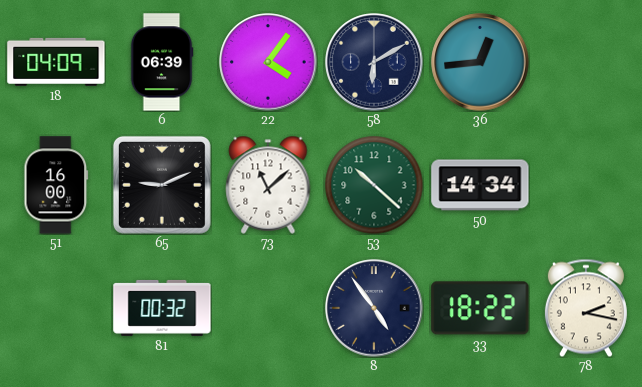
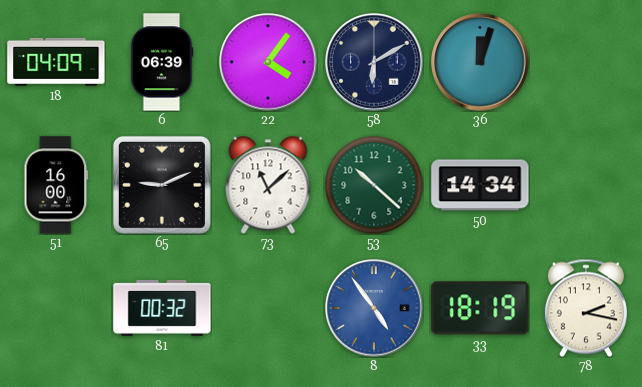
36: 12:44 -> 12:03 (480, 62)
8 dial: navy -> blue (374, 308)
33: 18:22 -> 18:19 (480, 308)
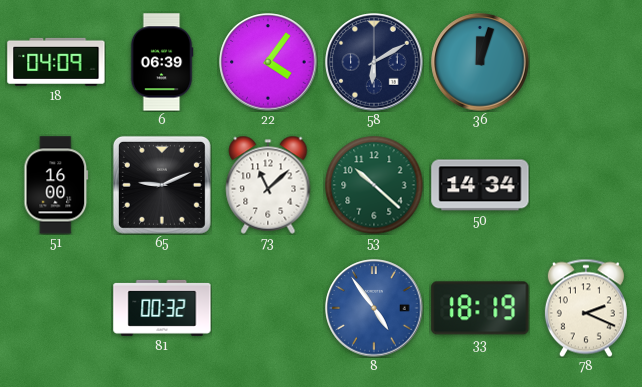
78: 2:17 -> 2:19 (586, 308)
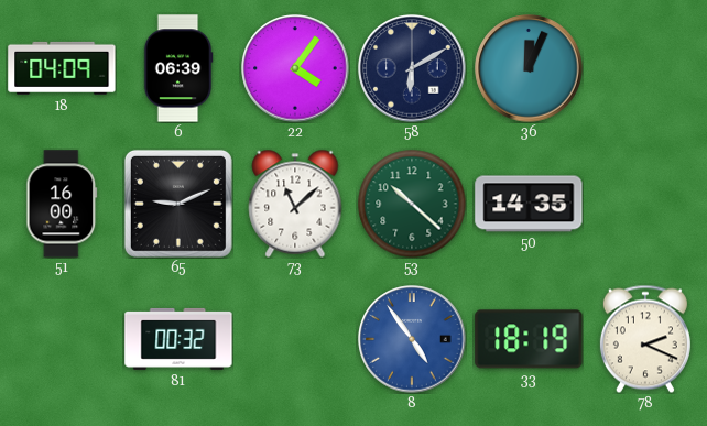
36: 12:03 -> 12:04 (529, 68)
50: 14:34 -> 14:35 (529, 204)
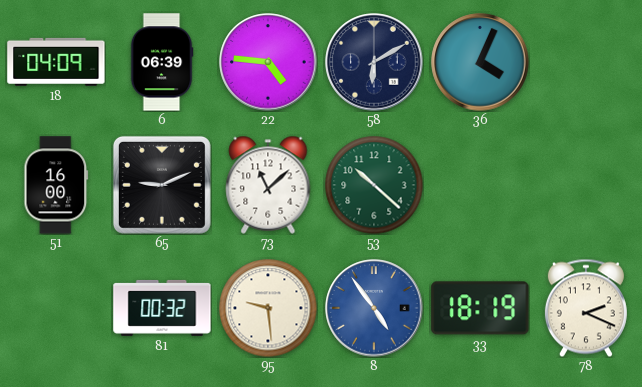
22: 4:06 -> 4:46 (268, 62)
36: 12:04 -> 4:04 (480, 62)
50: 14:35 -> none (529, 204)
95: none -> 9:29 (268, 308)
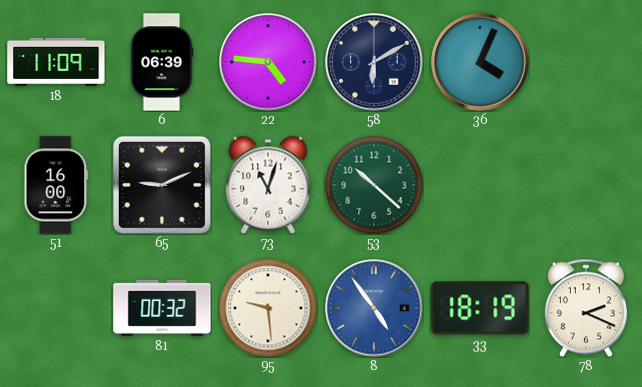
18: 04:09 -> 11:09 (56, 62)
73: 11:08 -> 11:03 (268, 185)
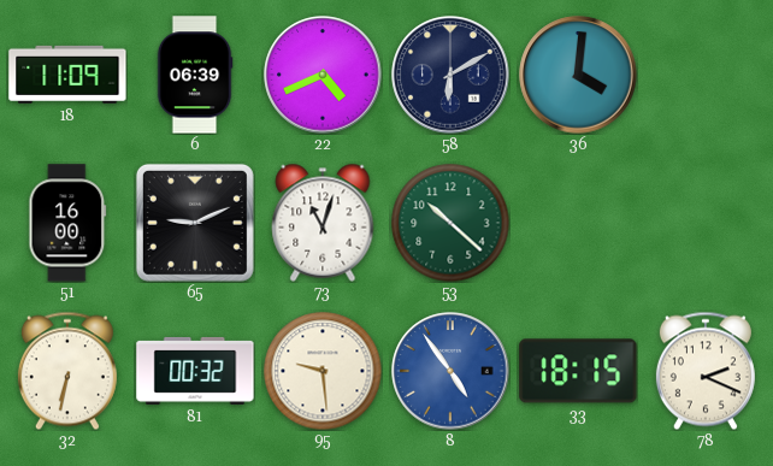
22: 4:46 -> 4:41 (323, 75)
36: 4:04 -> 4:01 (578, 75)
32: none -> 6:32 (67, 371)
33: 18:19 -> 18:15 (578, 371)
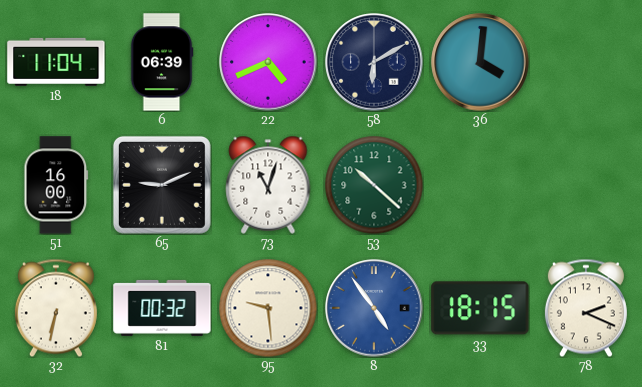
18: 11:09 -> 11:04 (56, 62)
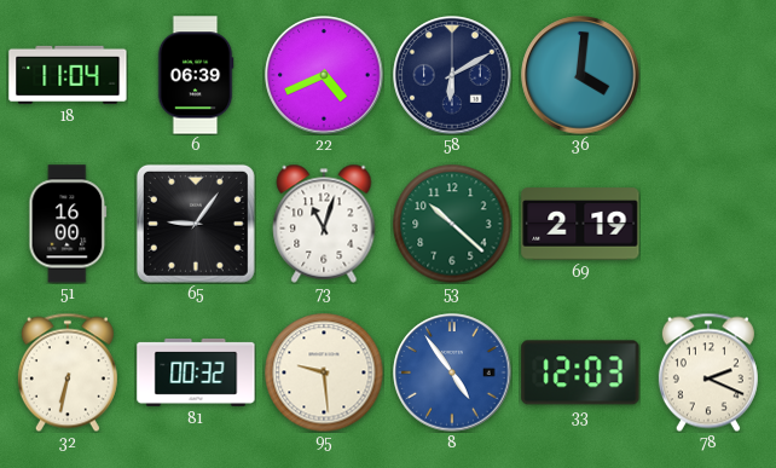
65: 9:11 -> 9:06 (196, 224)
69: none -> 2:19 (580, 224)
33: 18:15 -> 12:03 (580, 372)
